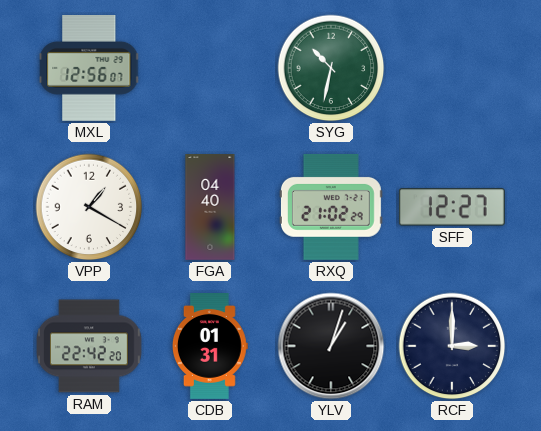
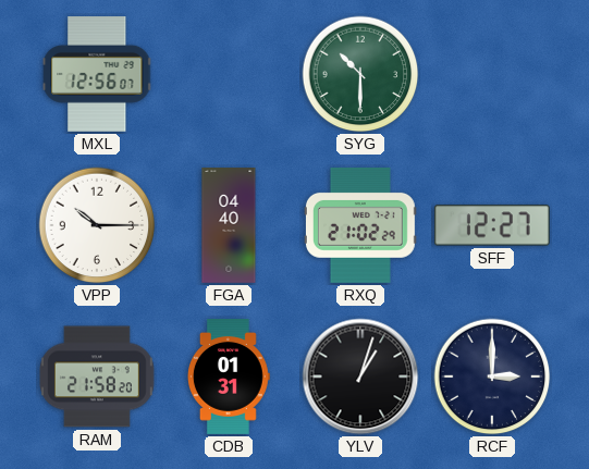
SYG: 10:32 -> 10:30 (360, 74)
VPP: 1:20 -> 10:15 (97, 225)
RAM: 22:42 -> 21:58 (98, 377)
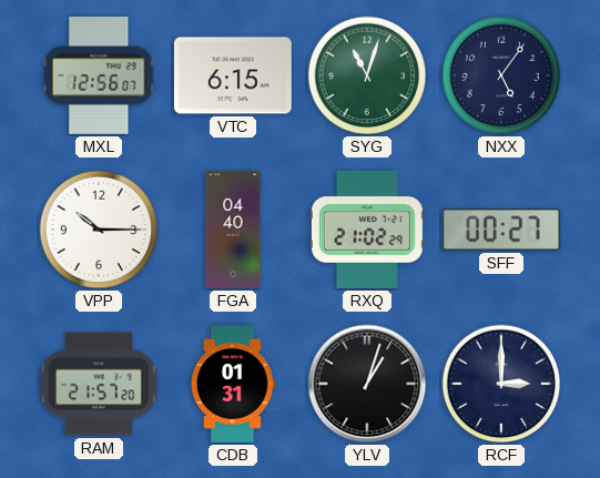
VTC: none -> 6:15 (233, 75)
SYG: 10:30 -> 11:03 (367, 75)
NXX: none -> 5:06 (501, 75)
SFF: 12:27 -> 00:27 (501, 230)
RAM: 21:58 -> 21:57 (100, 384)
